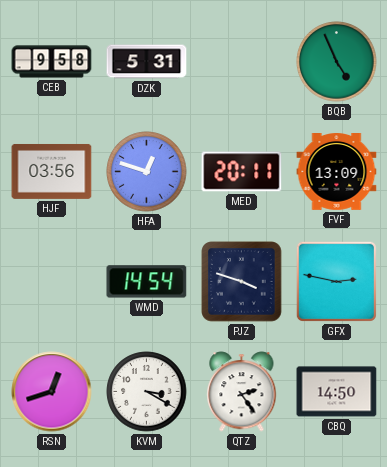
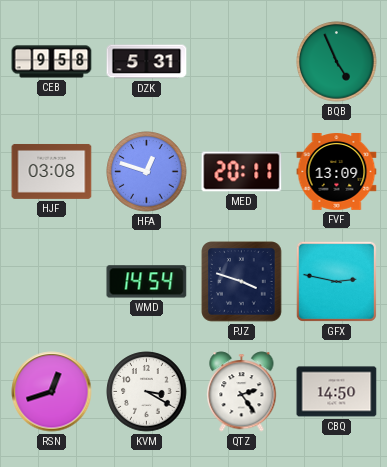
HJF: 03:56 -> 03:08 (52, 171)
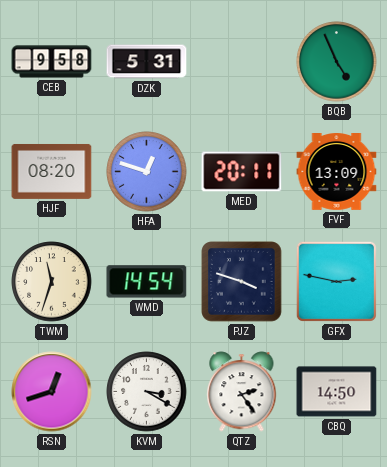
HJF: 03:08 -> 08:20 (52, 171)
TWM: none -> 11:33 (52, 282)
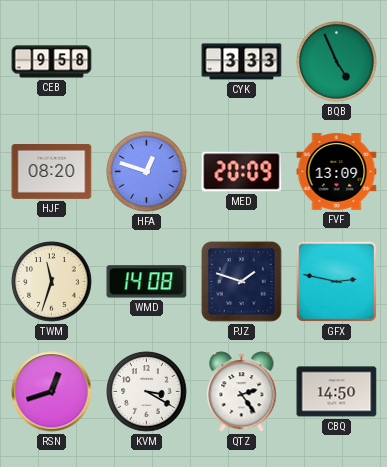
DZK: 5:31 -> none (147, 62)
CYK: none -> 3:33 (242, 62)
MED: 20:11 -> 20:09 (242, 172)
WMD: 14:54 -> 14:08 (147, 282)
PJZ: 3:48 -> 1:48 (242, 282)
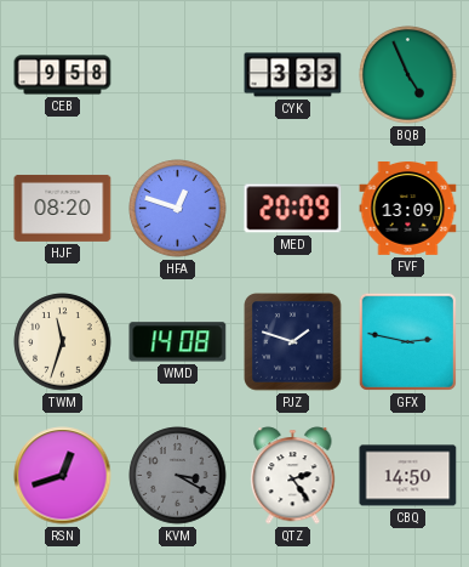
KVM dial: white -> grey (178, 476)
